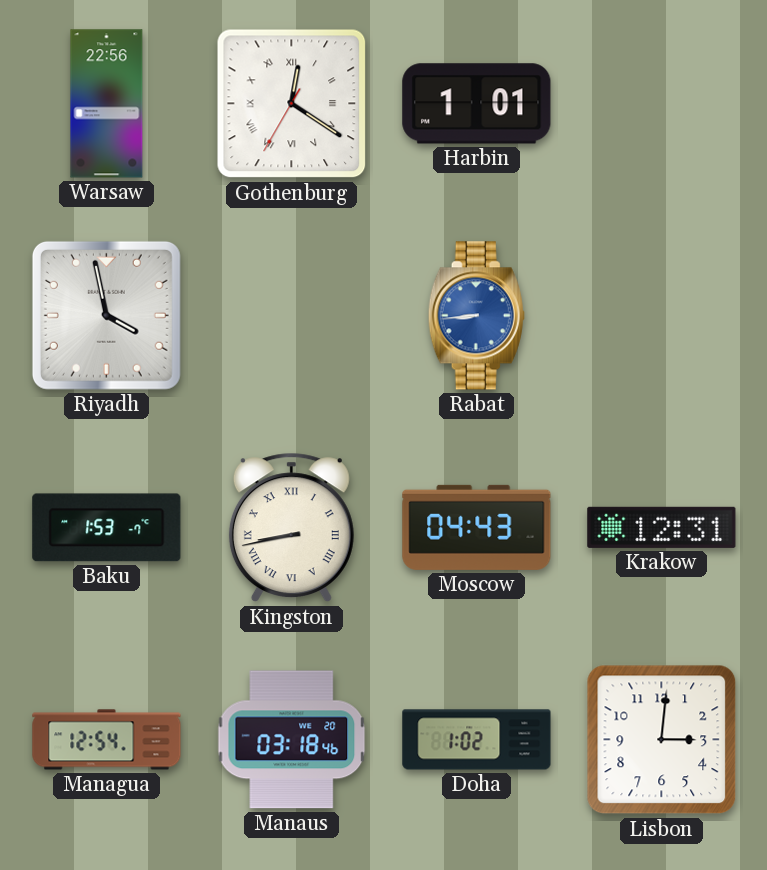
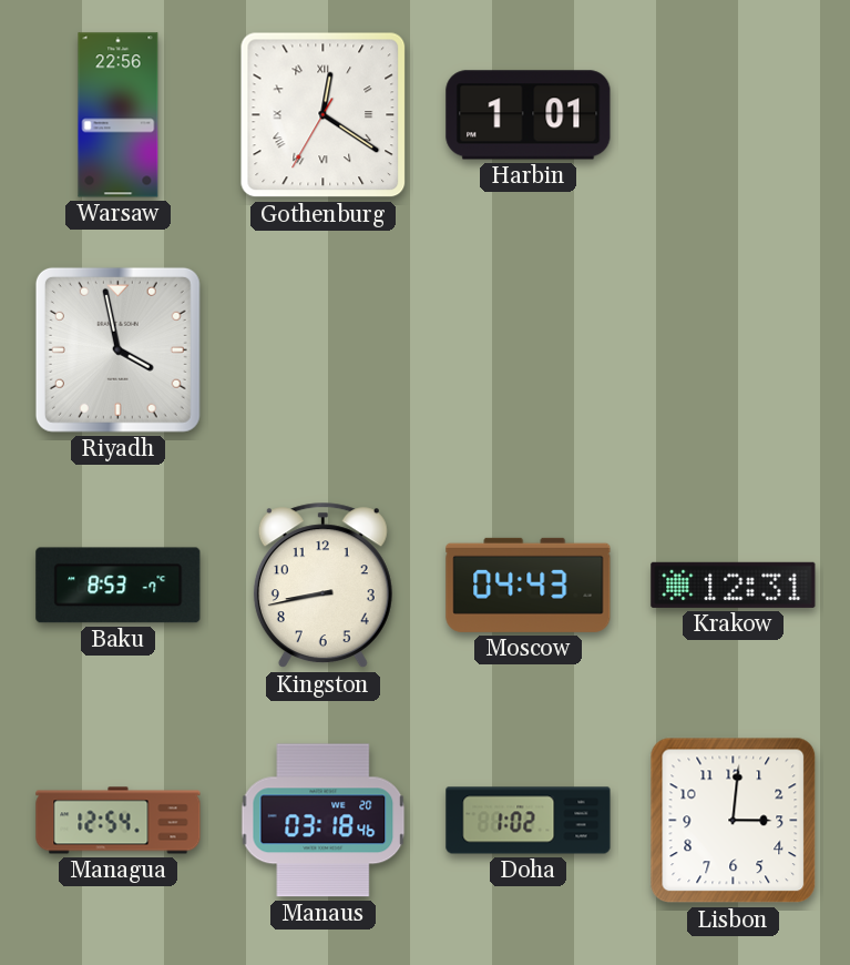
Rabat: 8:44 -> none (476, 316)
Baku: 1:53 -> 8:53 (119, 586)
Kingston numerals: Roman -> Arabic (322, 586)
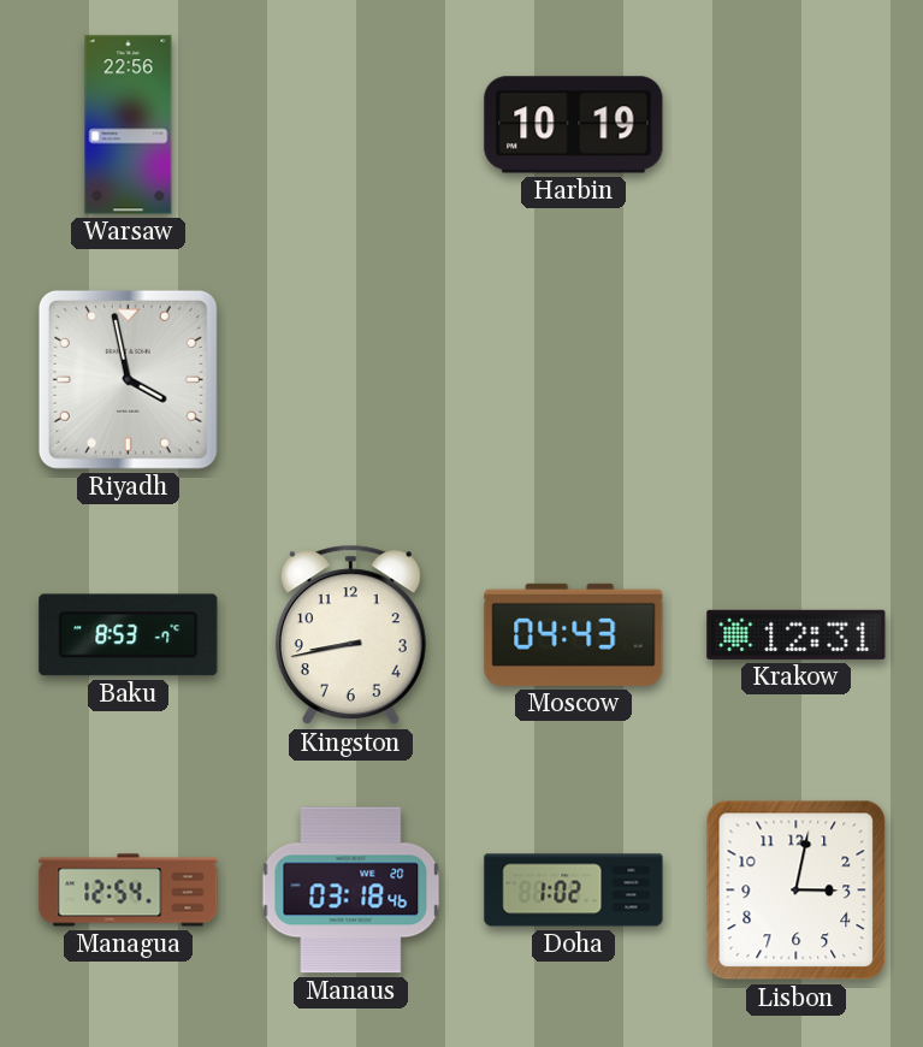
Gothenburg: 12:20 -> none (324, 115)
Harbin: 1:01 -> 10:19 (574, 125)
Lisbon: 3:01 -> 3:02 (797, 891)
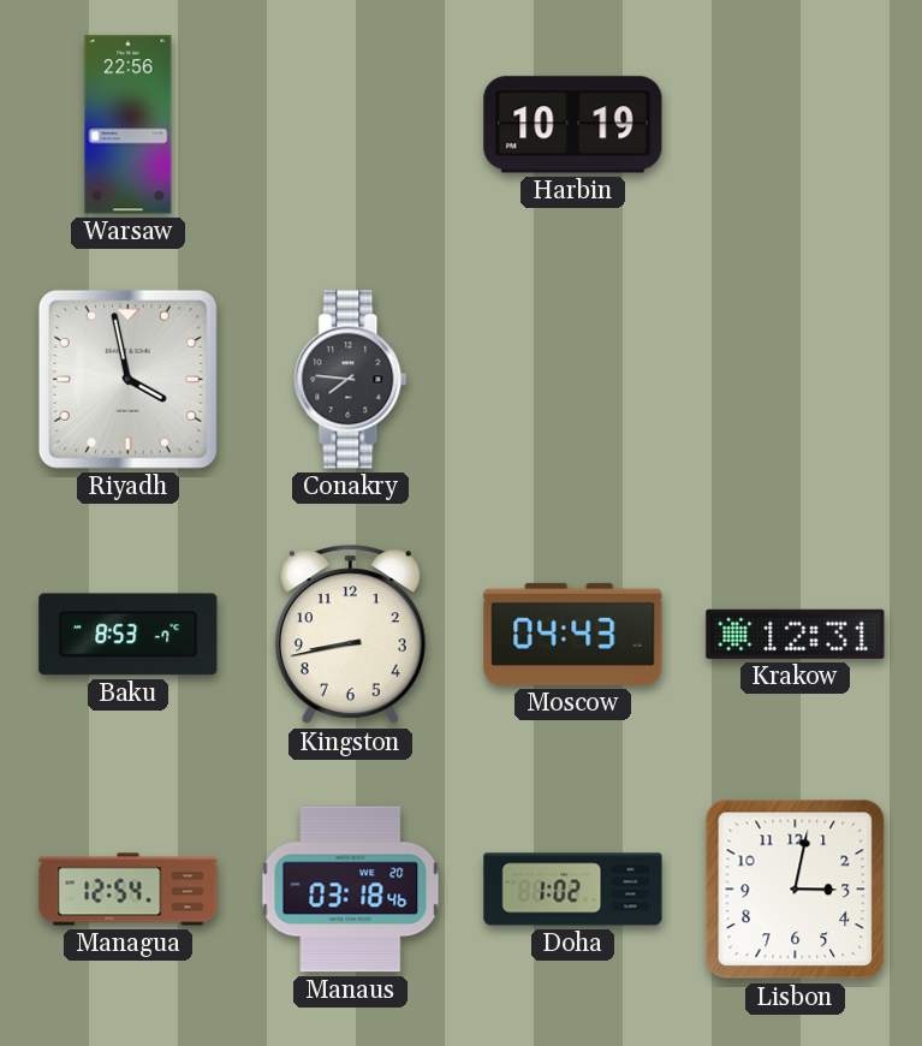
Conakry: none -> 7:46 (351, 380)
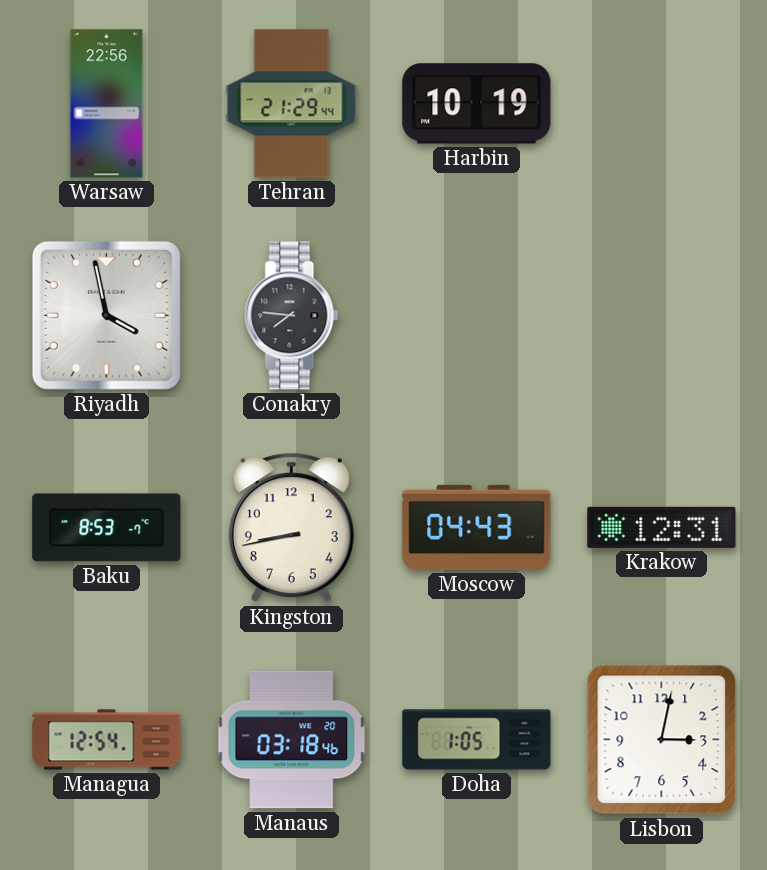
Tehran: none -> 21:29 (292, 104)
Doha: 1:02 -> 1:05 (477, 740)
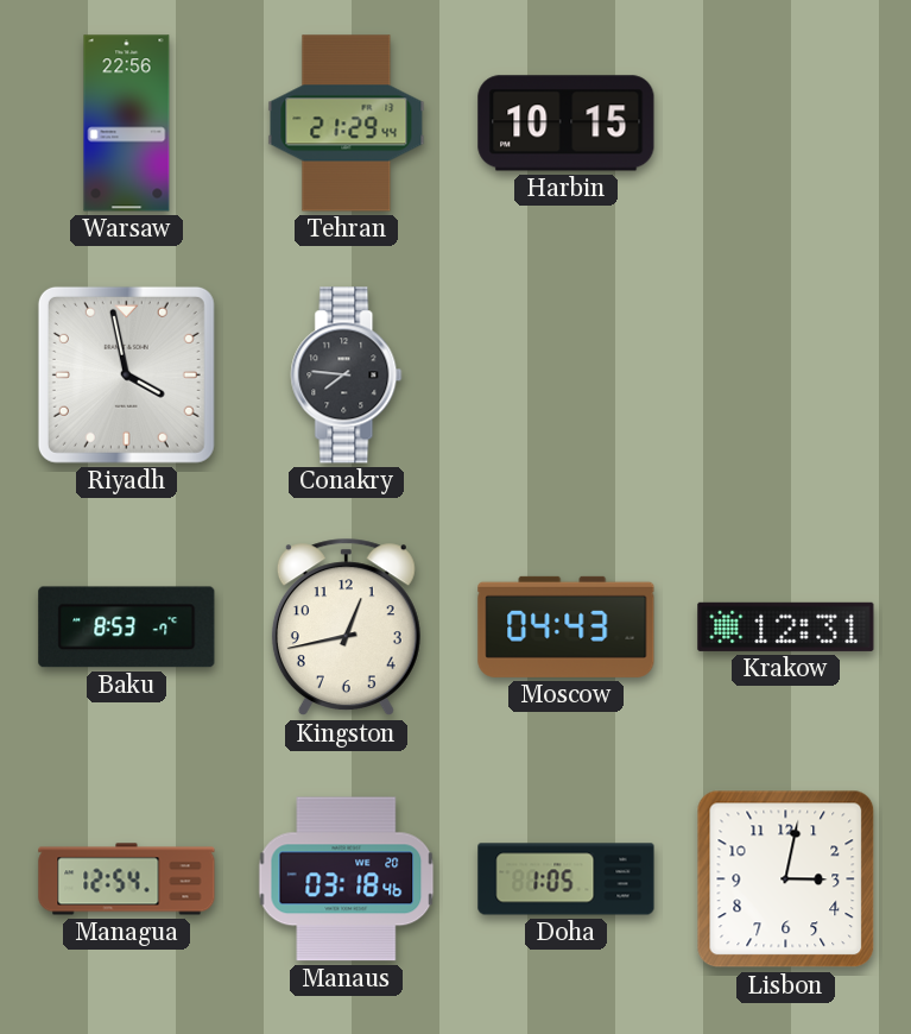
Harbin: 10:19 -> 10:15 (567, 124)
Kingston: 8:43 -> 12:43 (346, 628)
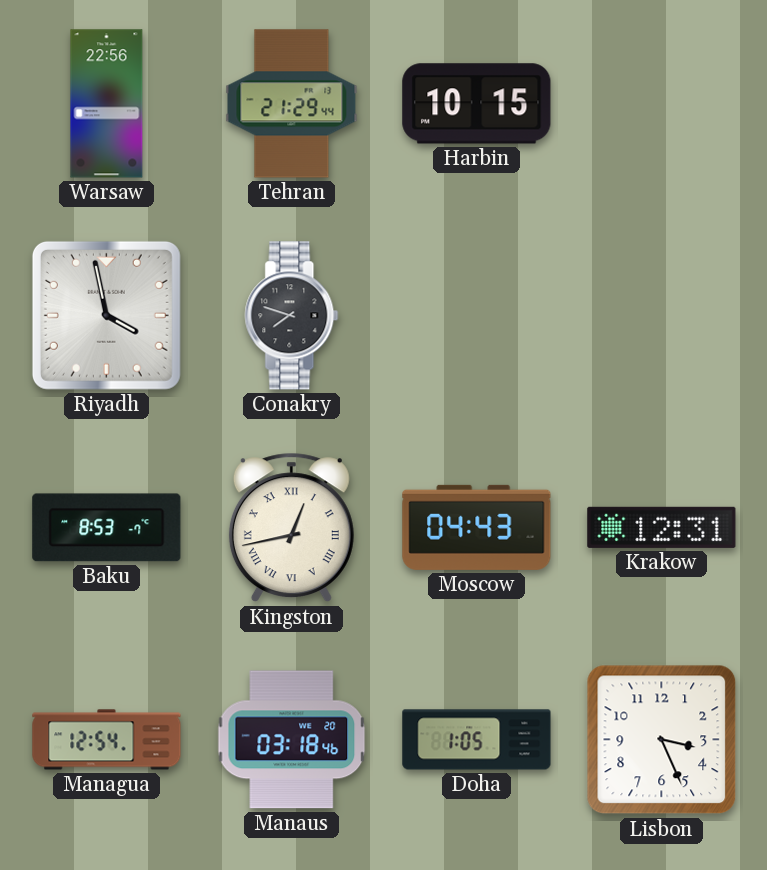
Conakry: 7:46 -> 7:48 (292, 316)
Kingston numerals: Arabic -> Roman (291, 528)
Lisbon: 3:02 -> 3:26 (662, 740)
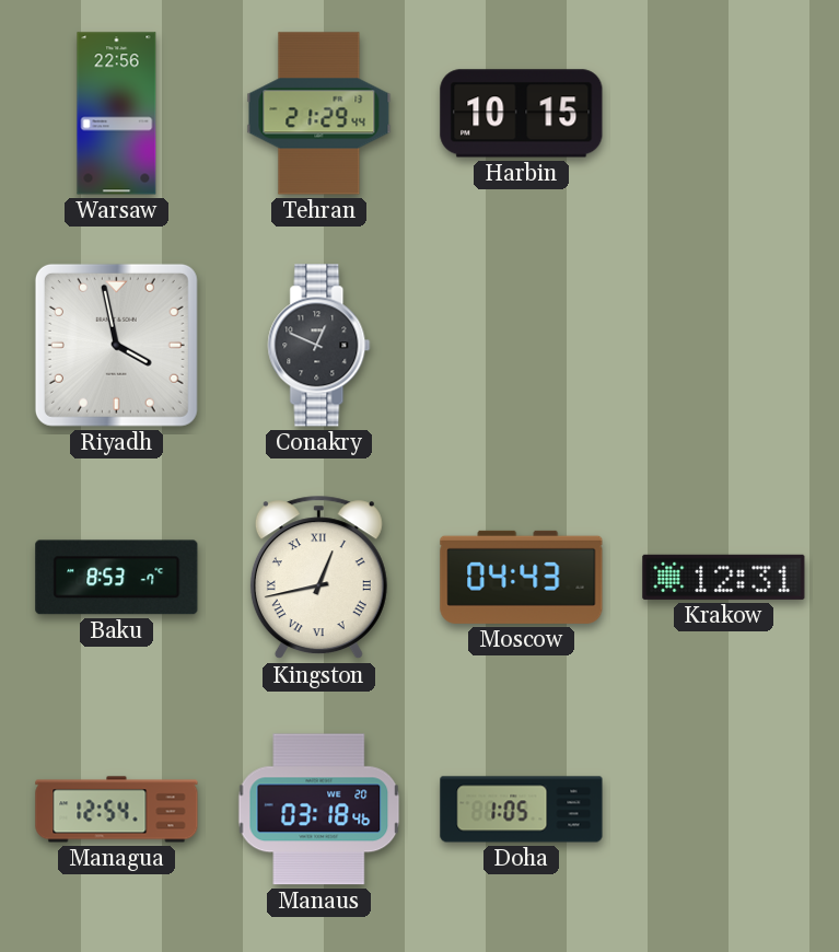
Conakry: 7:48 -> 12:49 (319, 346)
Lisbon: 3:26 -> none (662, 740)
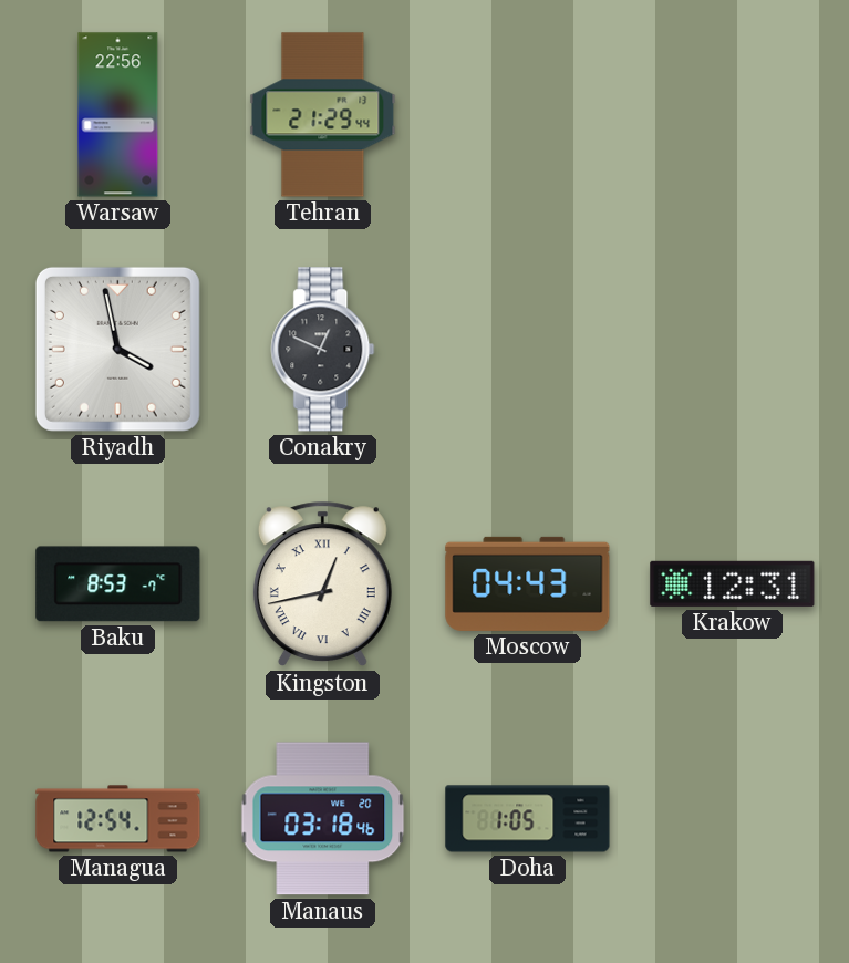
Harbin: 10:15 -> none (522, 114)
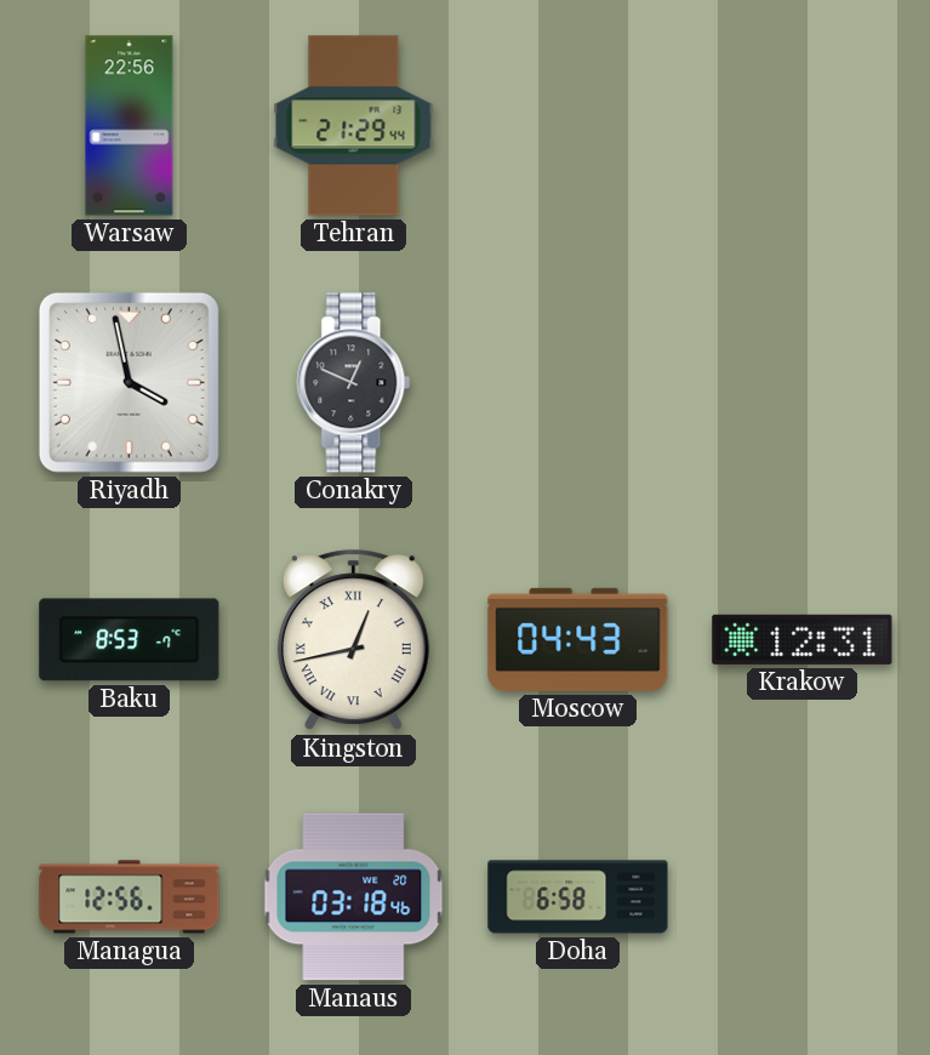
Managua: 12:54 -> 12:56 (130, 897)
Doha: 1:05 -> 6:58 (578, 897)
